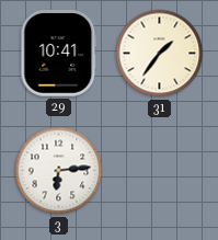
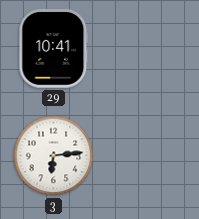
31: 1:36 -> none (160, 54)
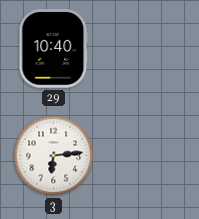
29: 10:41 -> 10:40 (54, 49)
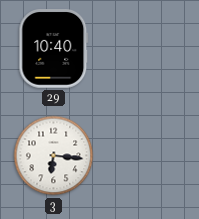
3: 6:14 -> 6:16 (54, 156)
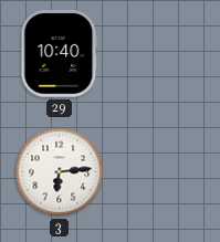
3: 6:16 -> 6:14 (60, 172)
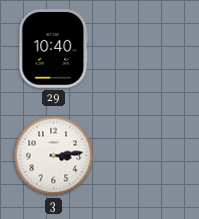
3: 6:14 -> 3:14 (54, 156)
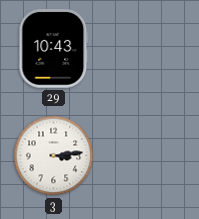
29: 10:40 -> 10:43 (54, 49)
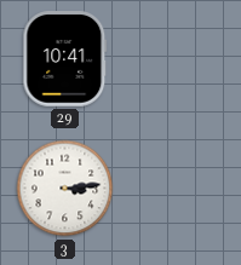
29: 10:43 -> 10:41 (65, 59)
